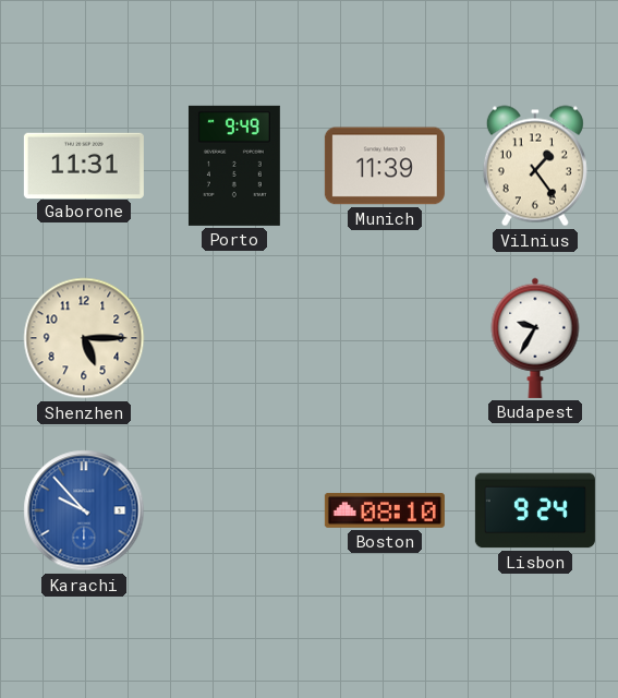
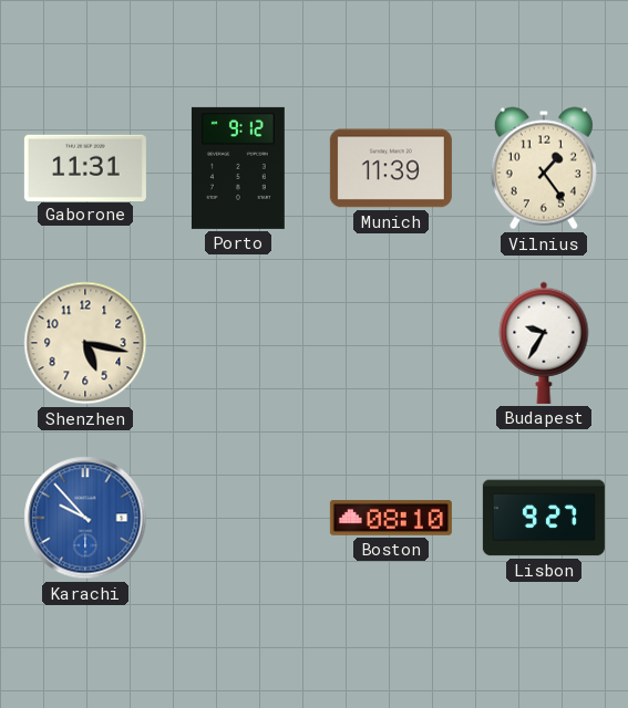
Porto: 9:49 -> 9:12 (238, 168)
Shenzhen: 5:15 -> 5:17 (85, 343)
Lisbon: 9:24 -> 9:27 (544, 518)
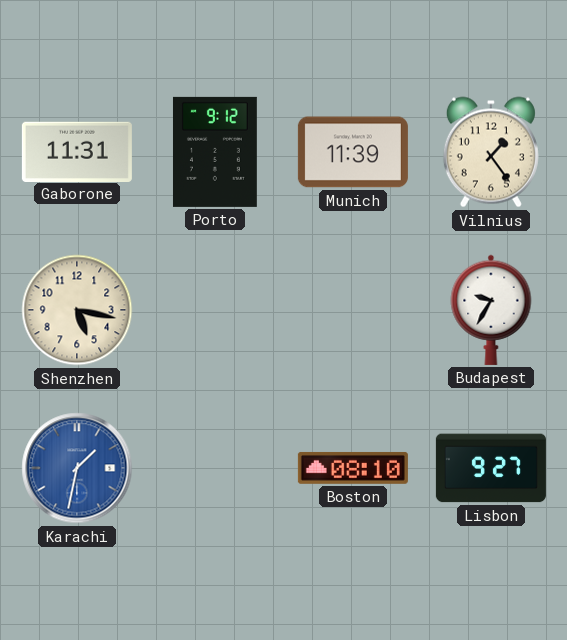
Karachi: 9:53 -> 1:32 (77, 468)
